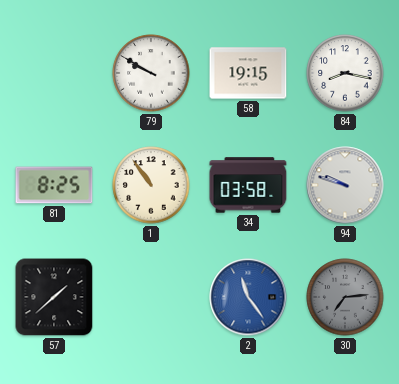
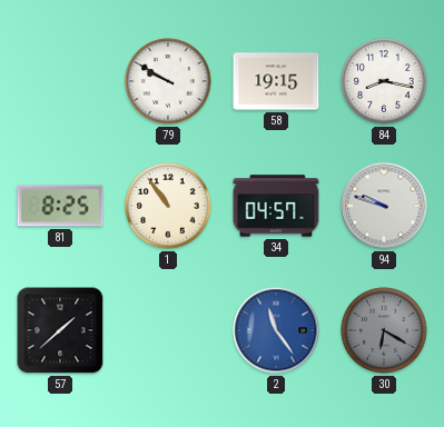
34: 03:58 -> 04:57 (276, 206)
30: 7:14 -> 6:20 (384, 330)
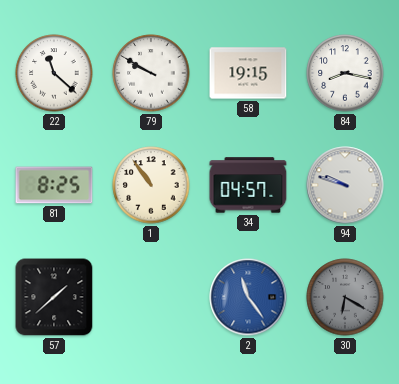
22: none -> 11:22 (54, 73)
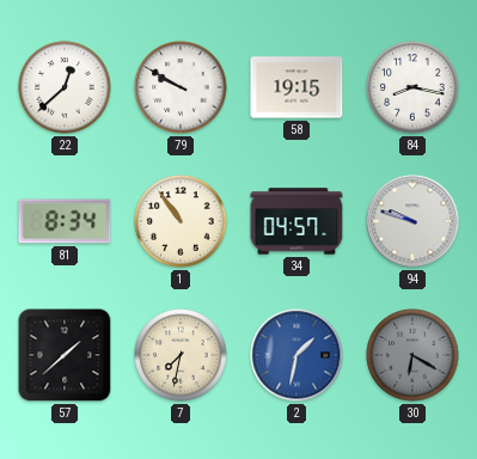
22: 11:22 -> 12:38 (65, 87)
81: 8:25 -> 8:34 (65, 221)
7: none -> 7:32 (181, 355)
2: 11:24 -> 1:32 (296, 355)
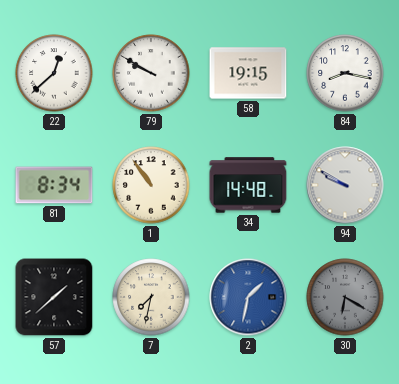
34: 04:57 -> 14:48 (248, 185)
94: 9:48 -> 9:50 (345, 185)
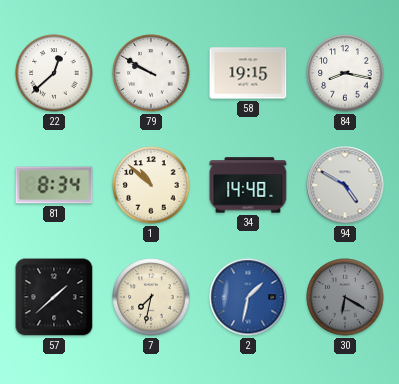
1: 10:54 -> 10:52 (151, 185)
94: 9:50 -> 4:50 (345, 185)
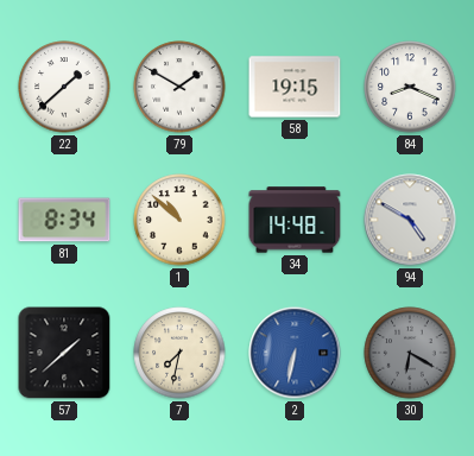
22: 12:38 -> 1:38 (64, 87)
79: 9:50 -> 1:50 (179, 87)
84: 8:17 -> 8:19 (410, 87)
2: 1:32 -> 6:32 (295, 353)
